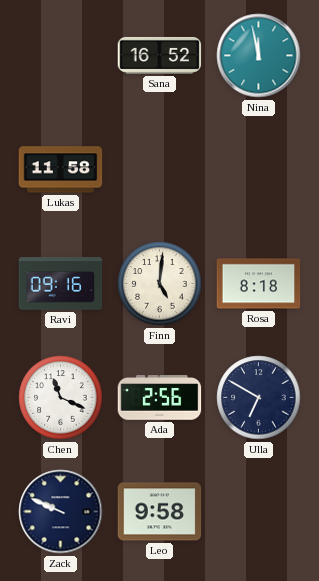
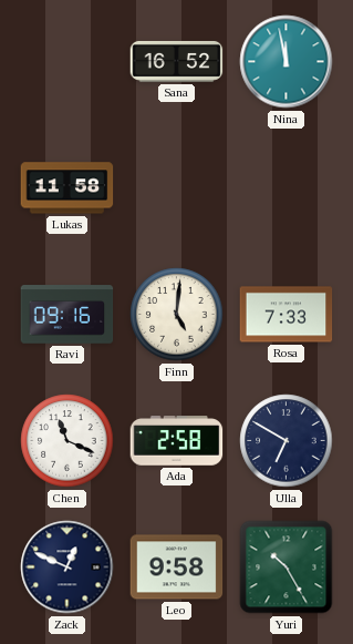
Rosa: 8:18 -> 7:33 (287, 315)
Ada: 2:56 -> 2:58 (177, 441)
Zack: 9:49 -> 12:49 (68, 568)
Yuri: none -> 10:25 (287, 568)
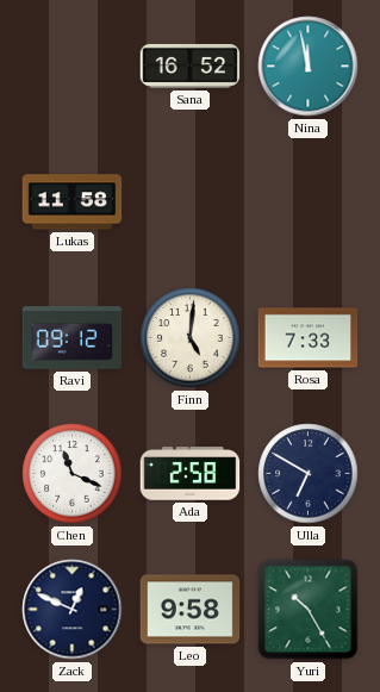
Ravi: 09:16 -> 09:12 (73, 338)
